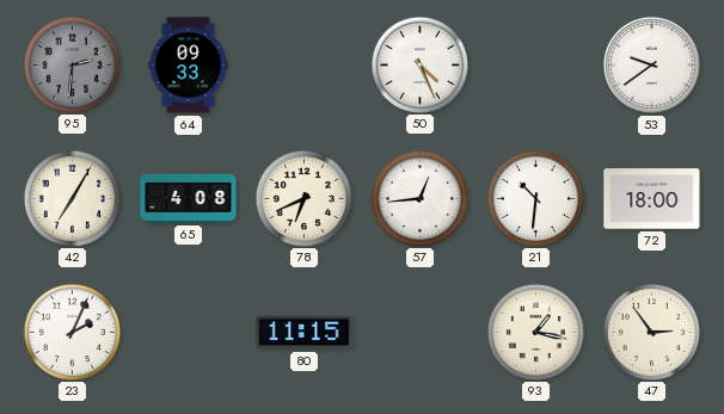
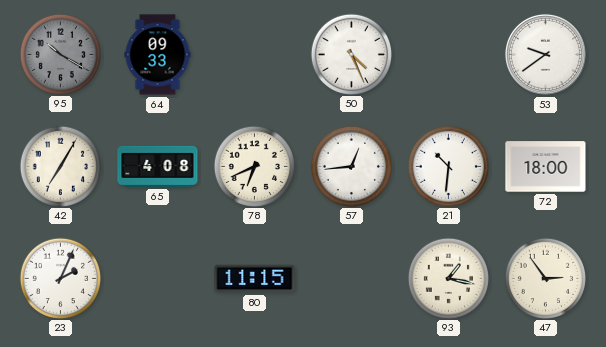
95: 2:31 -> 10:20 (60, 54)
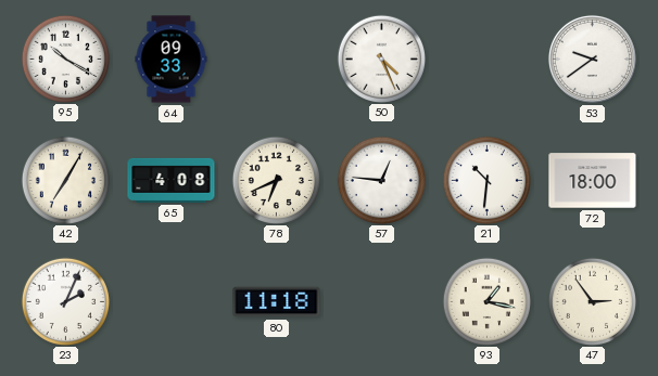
95 dial: grey -> white (65, 59)
57: 12:44 -> 12:46 (381, 180)
80: 11:15 -> 11:18 (277, 302)
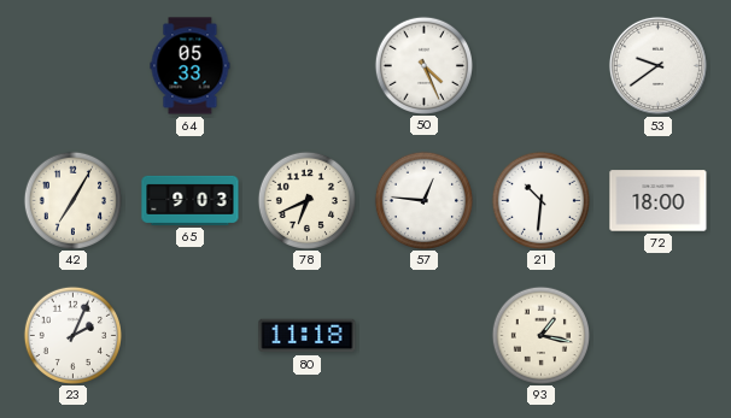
95: 10:20 -> none (65, 59)
64: 09:33 -> 05:33 (191, 66)
65: 4:08 -> 9:03 (191, 200)
47: 2:54 -> none (592, 301)
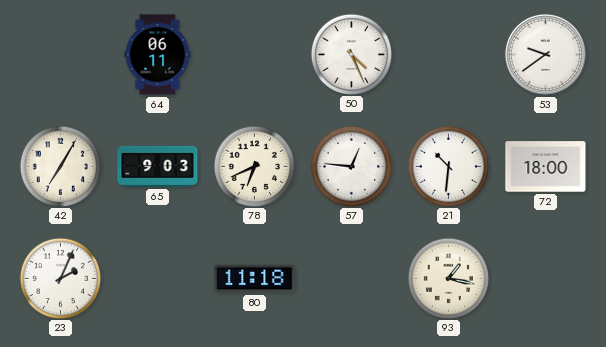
64: 05:33 -> 06:11 (158, 55)
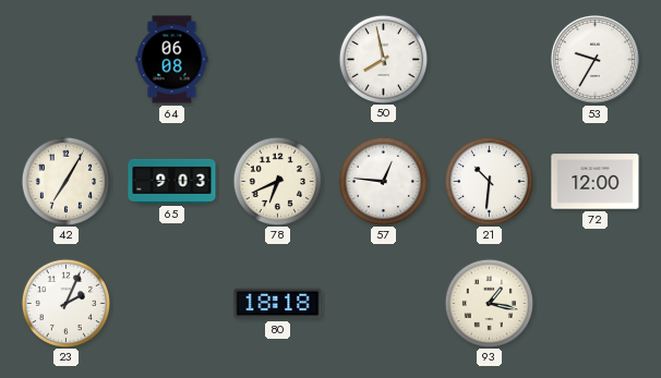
64: 06:11 -> 06:08 (172, 60)
50: 4:26 -> 7:58 (383, 59)
53: 9:39 -> 9:35 (594, 59)
72: 18:00 -> 12:00 (596, 182)
80: 11:18 -> 18:18 (278, 304)
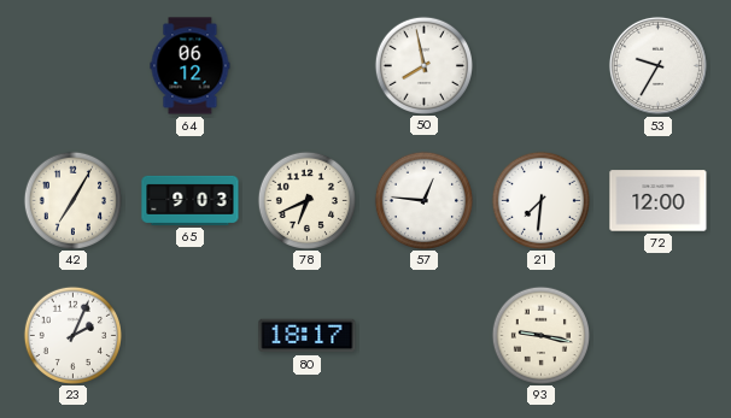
64: 06:08 -> 06:12 (191, 66)
21: 10:31 -> 7:31 (540, 200)
80: 18:18 -> 18:17 (308, 336)
93: 1:17 -> 9:17 (540, 335)
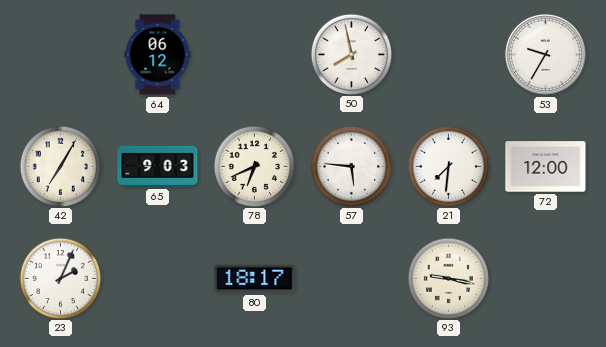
57: 12:46 -> 5:46 (351, 166)
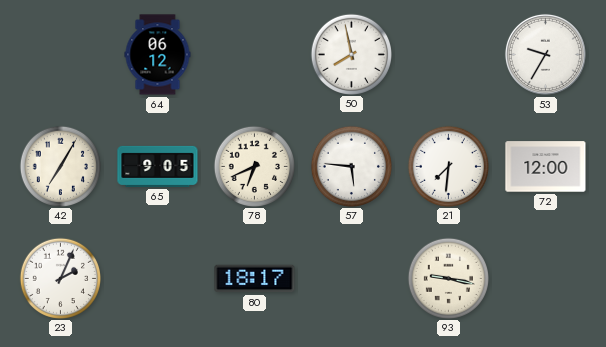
65: 9:03 -> 9:05 (158, 166)
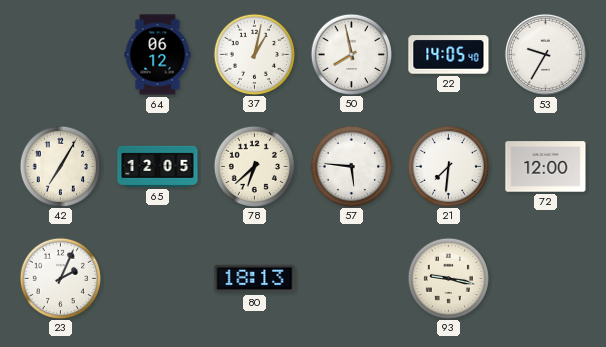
37: none -> 1:02 (254, 54)
22: none -> 14:05 (449, 55)
65: 9:05 -> 12:05 (158, 166)
78: 6:41 -> 6:38 (254, 166)
80: 18:17 -> 18:13 (255, 279)
